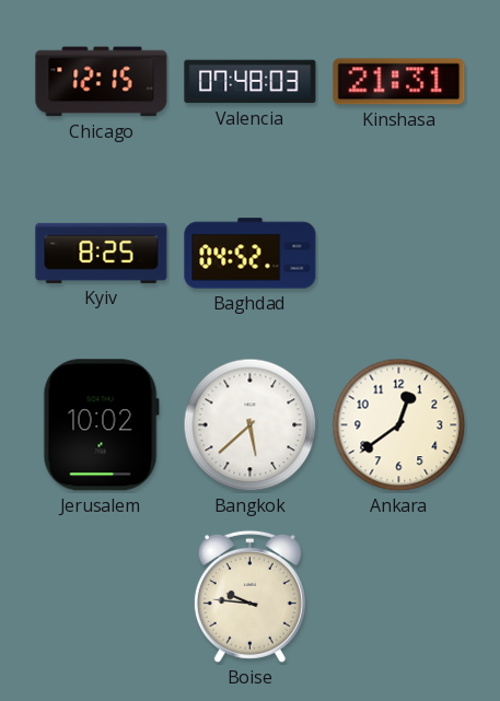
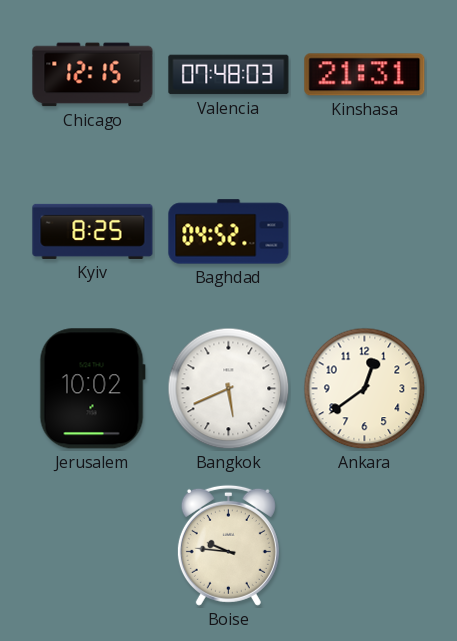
Bangkok: 5:38 -> 5:41 (229, 389)
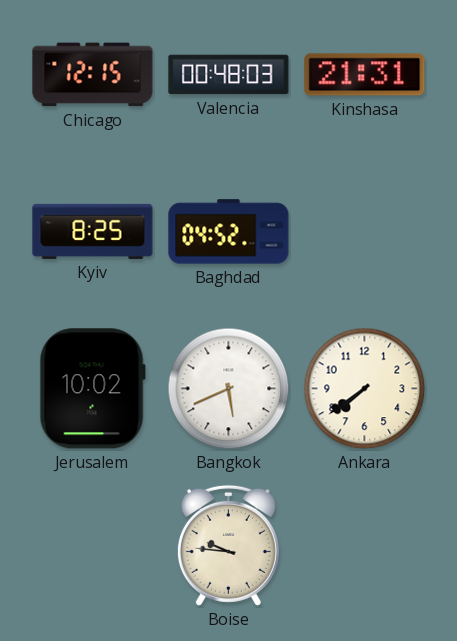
Valencia: 07:48 -> 00:48 (229, 75)
Ankara: 12:39 -> 7:39 (365, 389)
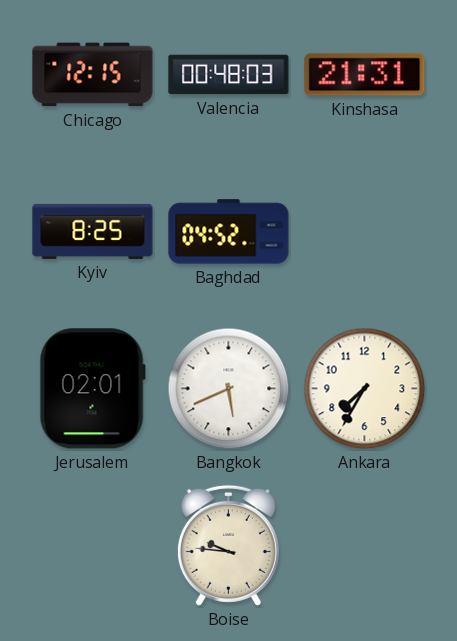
Jerusalem: 10:02 -> 02:01 (92, 389)
Ankara: 7:39 -> 7:35 (365, 389)
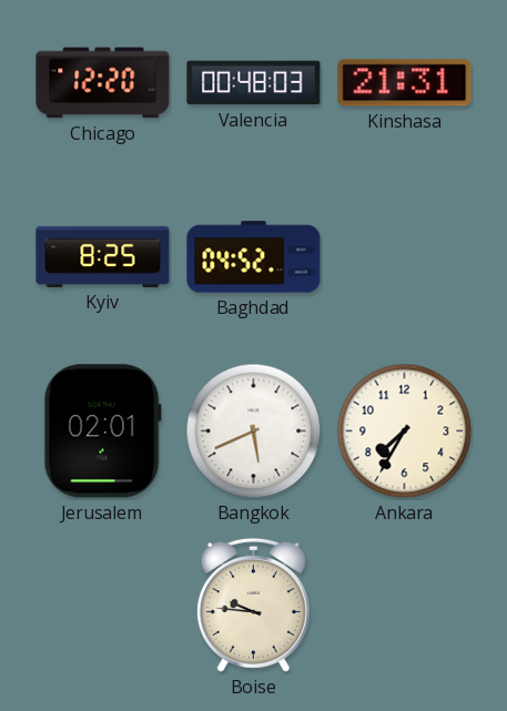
Chicago: 12:15 -> 12:20 (103, 83)
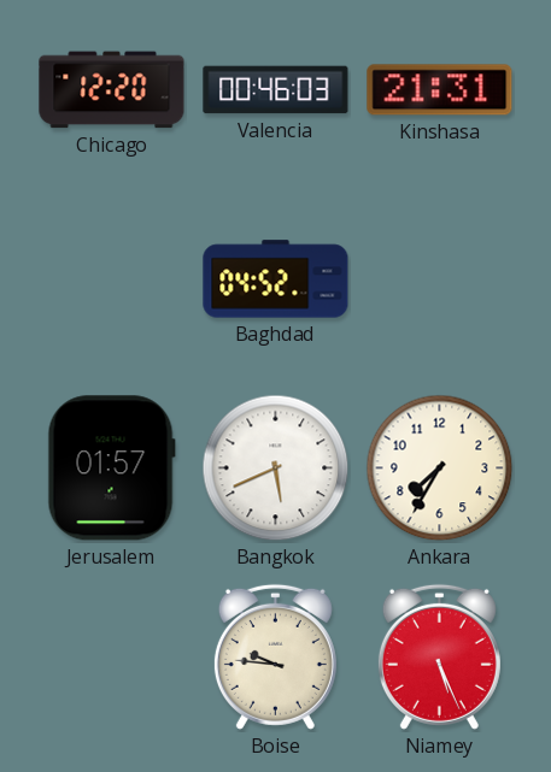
Valencia: 00:48 -> 00:46 (276, 90)
Kyiv: 8:25 -> none (103, 256)
Jerusalem: 02:01 -> 01:57 (111, 468)
Niamey: none -> 5:26 (439, 656)
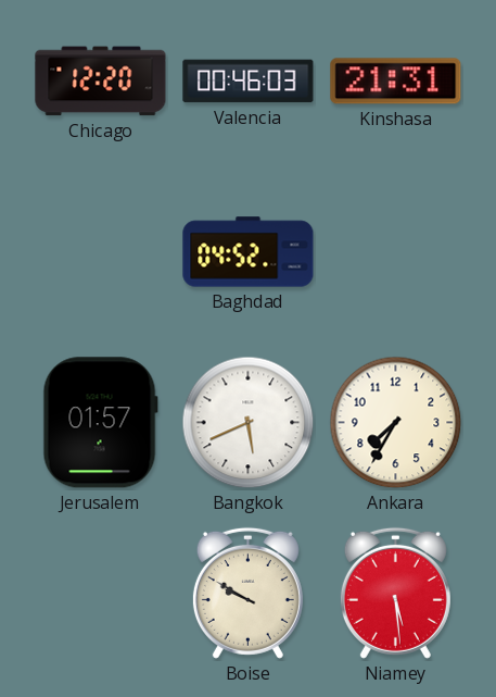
Boise: 9:46 -> 9:50 (247, 593)
Niamey: 5:26 -> 5:29 (395, 593)
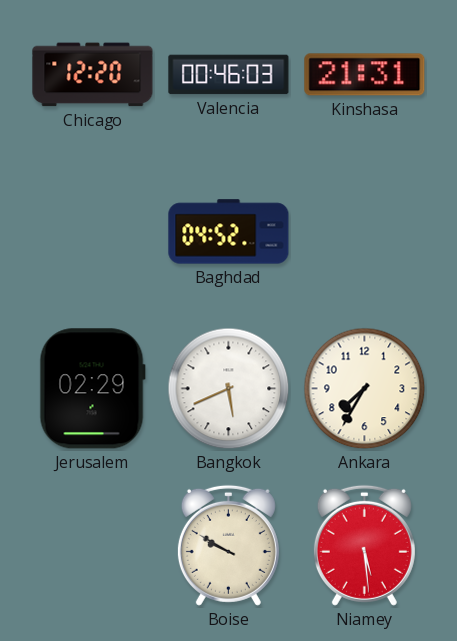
Jerusalem: 01:57 -> 02:29 (92, 389)
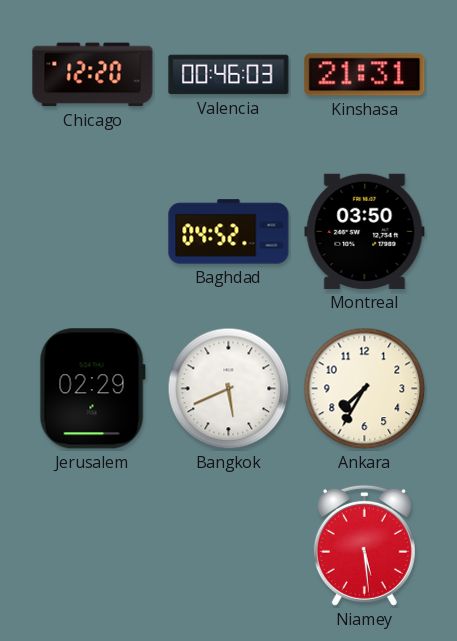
Montreal: none -> 03:50 (365, 231)
Boise: 9:50 -> none (228, 545)
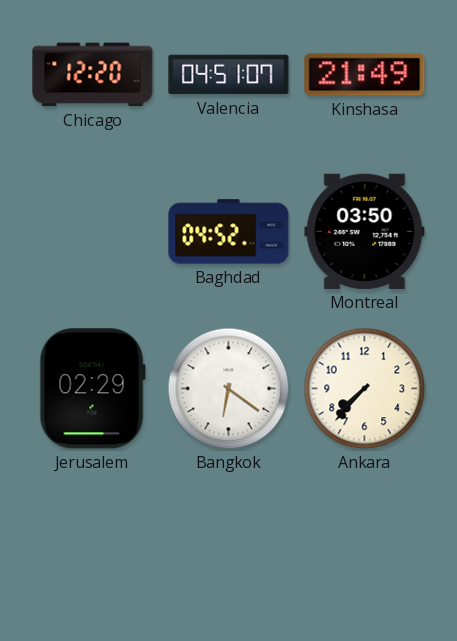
Valencia: 00:46 -> 04:51 (229, 75)
Kinshasa: 21:31 -> 21:49 (365, 75)
Bangkok: 5:41 -> 6:21 (229, 389)
Ankara: 7:35 -> 7:37 (365, 389)
Niamey: 5:29 -> none (364, 545)
